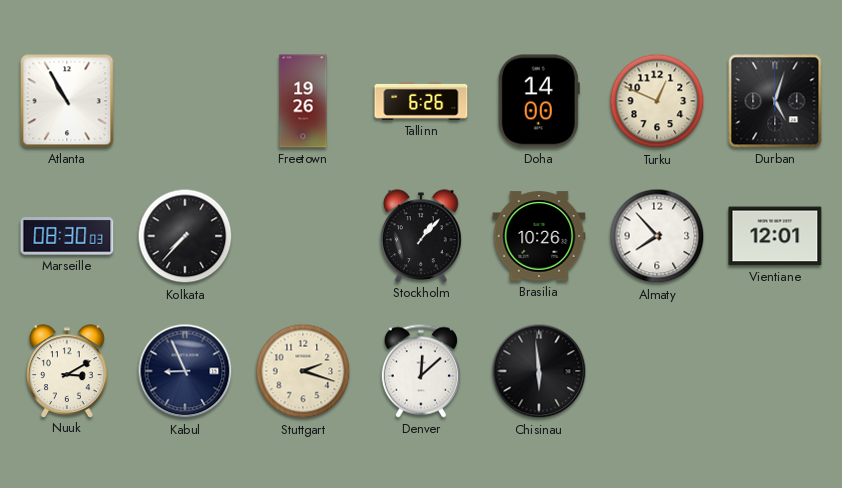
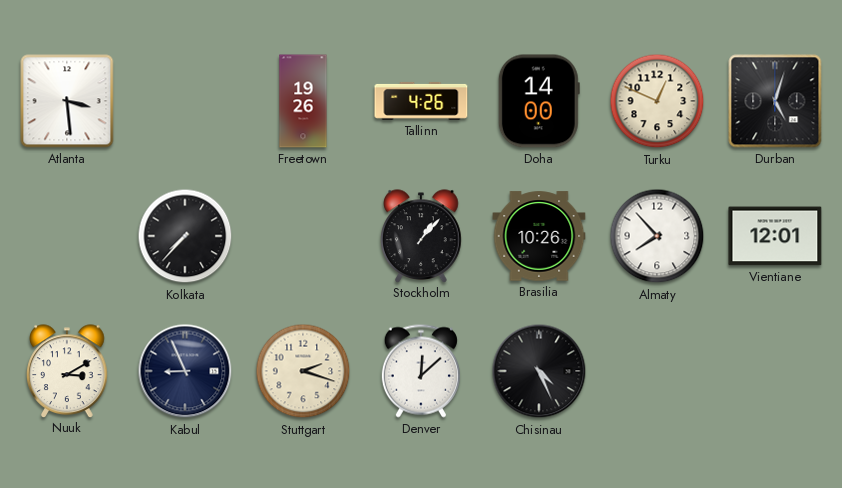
Atlanta: 10:55 -> 3:29 (67, 101)
Tallinn: 6:26 -> 4:26 (421, 101)
Marseille: 08:30 -> none (67, 236)
Chisinau: 5:59 -> 4:26 (539, 371)
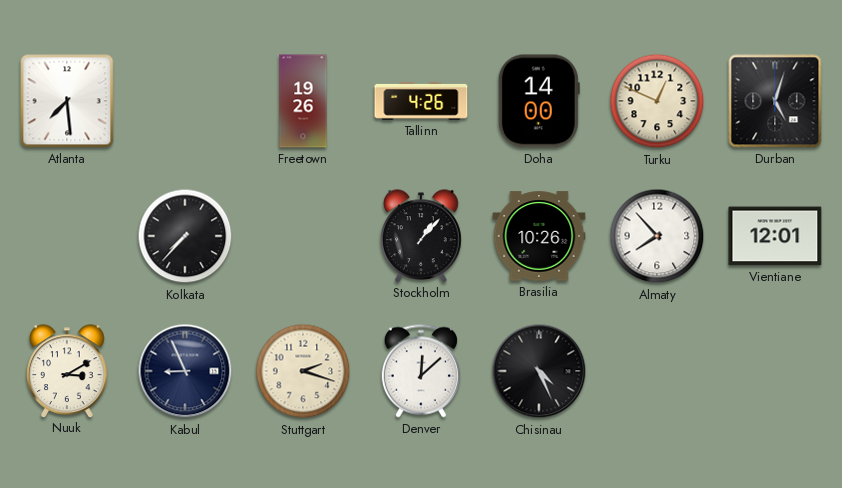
Atlanta: 3:29 -> 7:29 (67, 101)
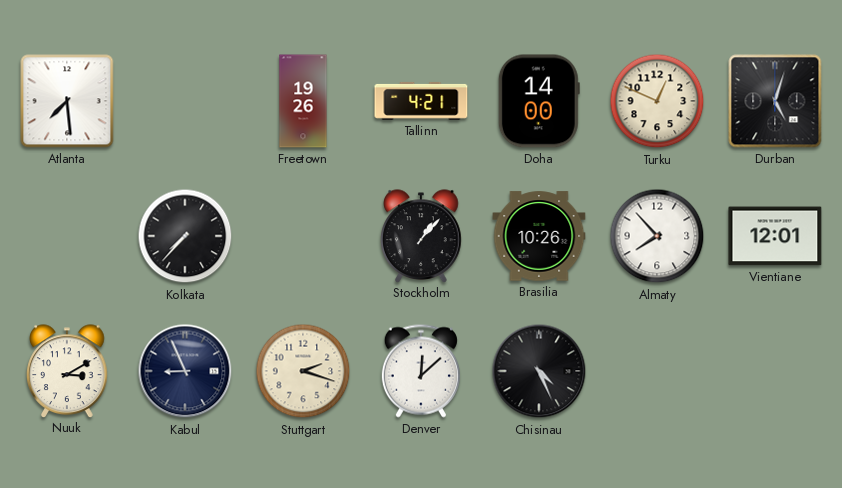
Tallinn: 4:26 -> 4:21 (421, 101)
